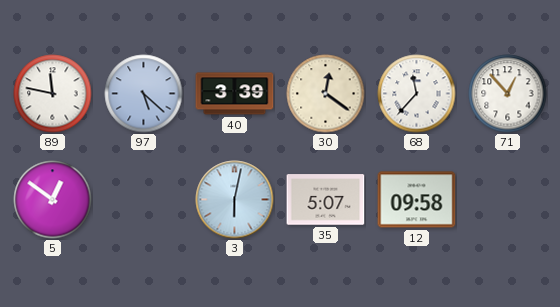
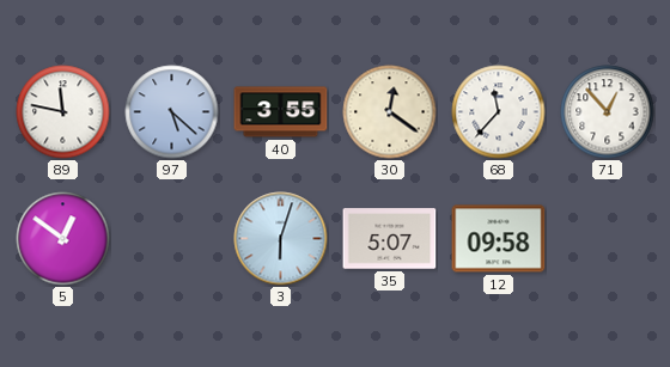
40: 3:39 -> 3:55 (281, 112)
3: 6:02 -> 6:03 (281, 239)
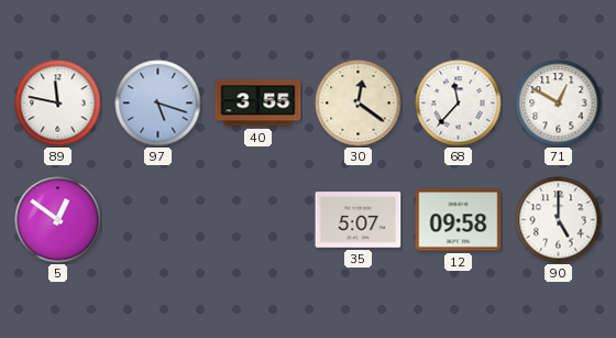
97: 5:22 -> 5:18 (158, 103)
71: 12:53 -> 12:50 (559, 103)
3: 6:03 -> none (281, 239)
90: none -> 5:00 (559, 220)
